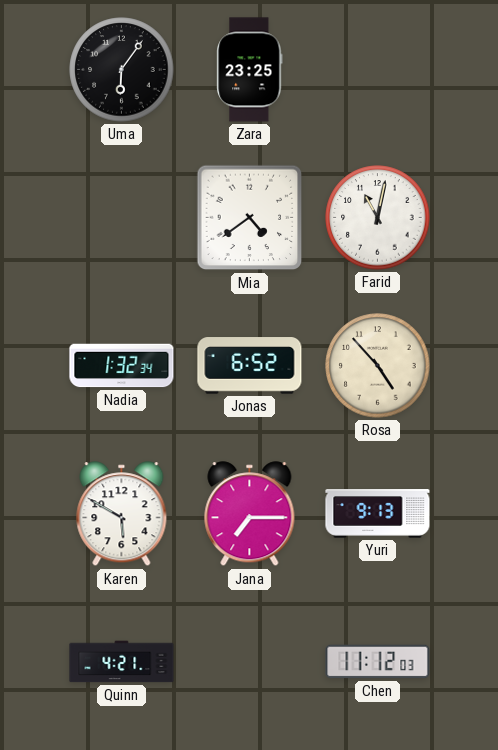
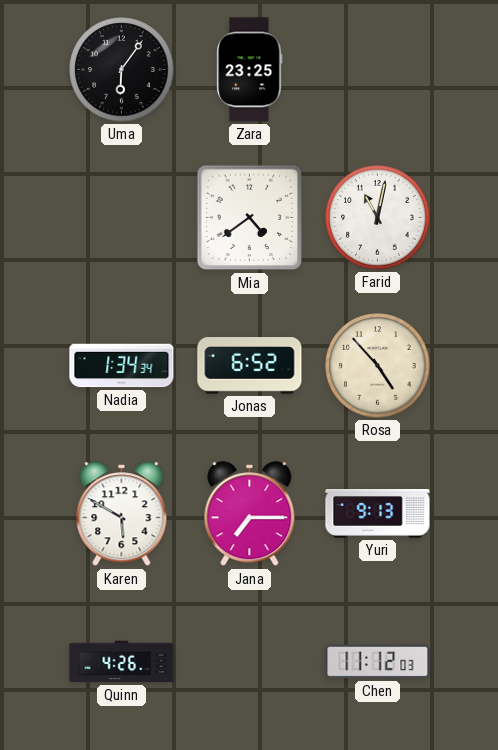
Nadia: 1:32 -> 1:34 (122, 366)
Quinn: 4:21 -> 4:26 (122, 662)
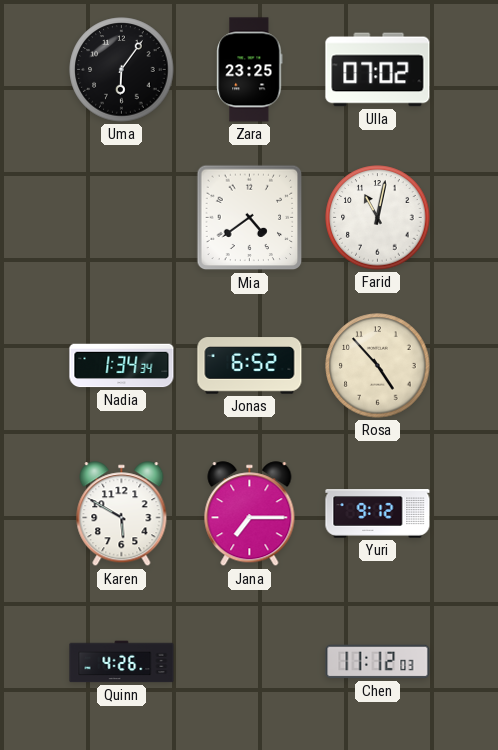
Ulla: none -> 07:02 (378, 70)
Yuri: 9:13 -> 9:12 (378, 514)
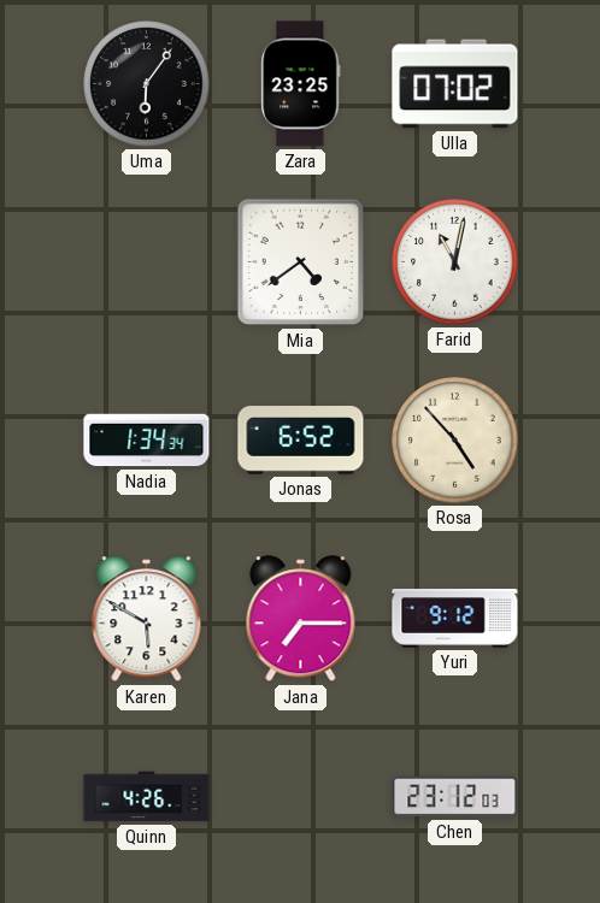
Chen: 11:12 -> 23:12 (455, 797)
